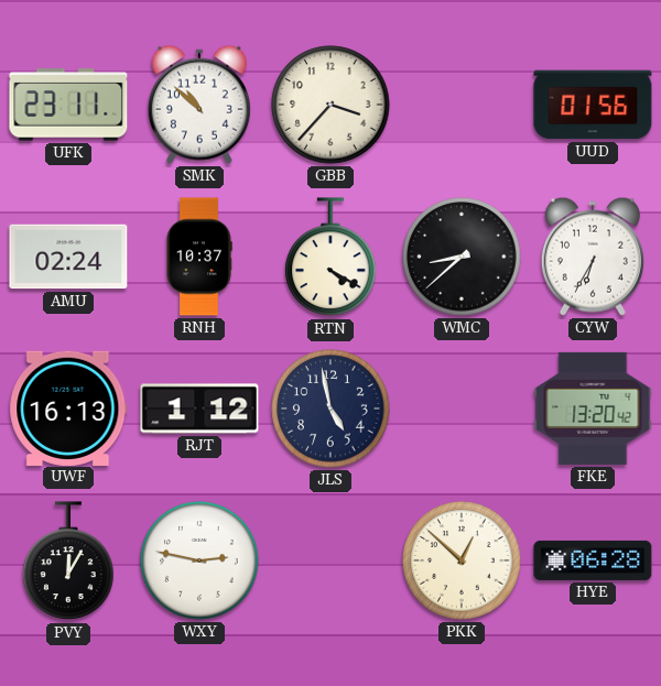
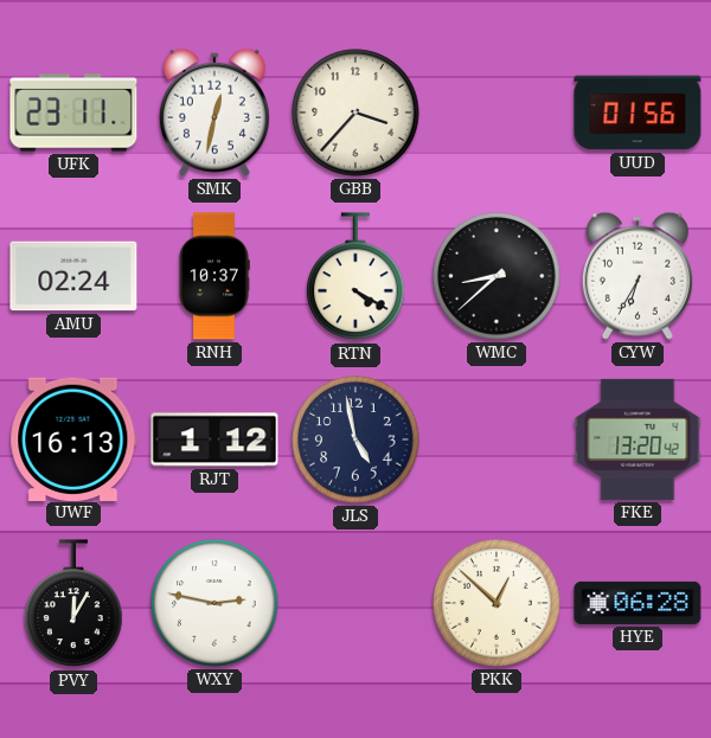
SMK: 10:52 -> 12:32 (214, 113)
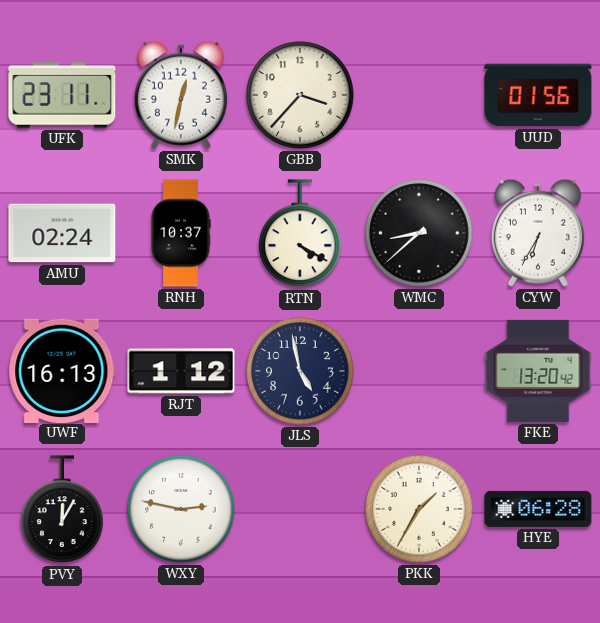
PKK: 12:52 -> 1:35 (419, 509)
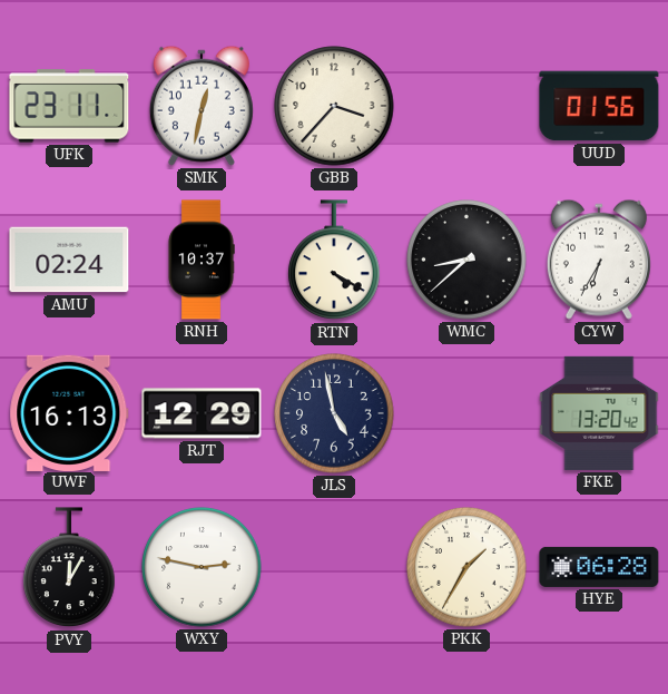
RJT: 1:12 -> 12:29 (202, 413)
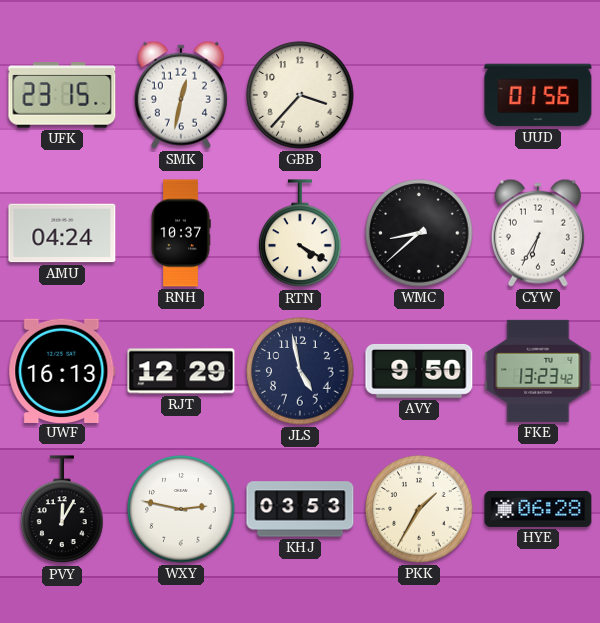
UFK: 23:11 -> 23:15 (62, 95)
AMU: 02:24 -> 04:24 (62, 233)
AVY: none -> 9:50 (419, 371)
FKE: 13:20 -> 13:23 (538, 371)
KHJ: none -> 03:53 (300, 509)
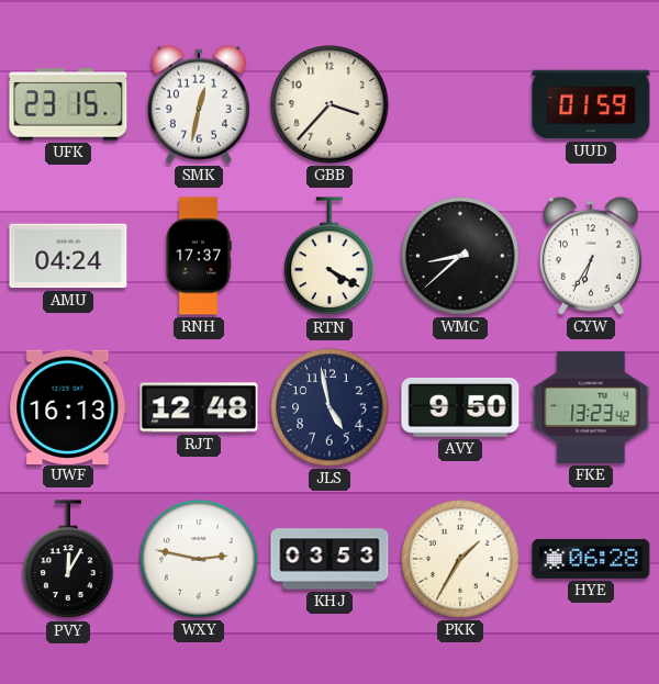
UUD: 01:56 -> 01:59 (591, 104)
RNH: 10:37 -> 17:37 (199, 256)
RJT: 12:29 -> 12:48 (199, 407)
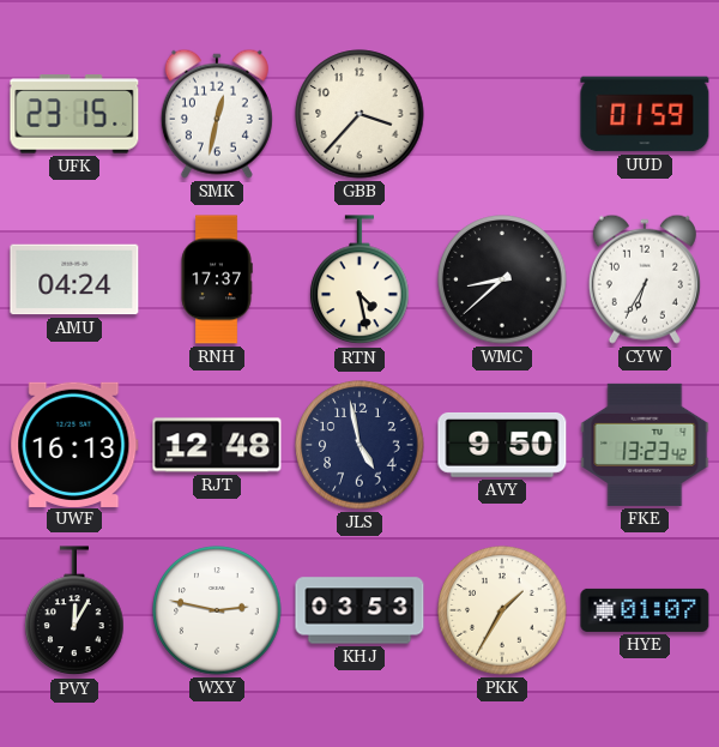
RTN: 4:20 -> 4:28 (359, 281)
HYE: 06:28 -> 01:07 (645, 610)
